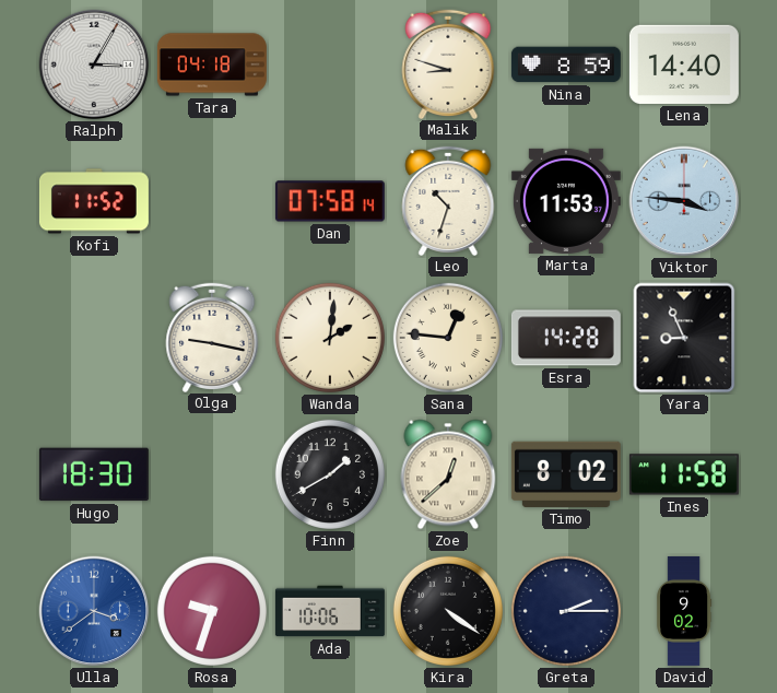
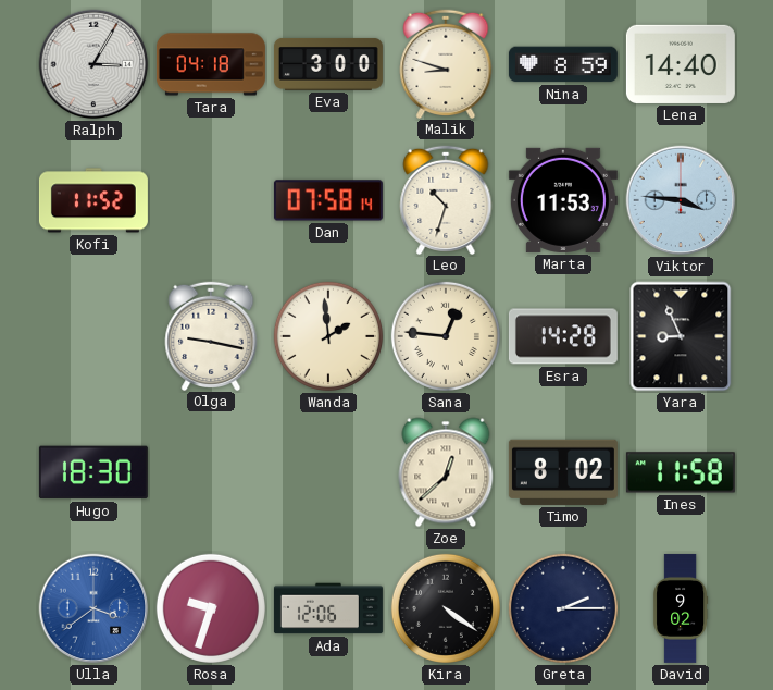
Eva: none -> 3:00 (328, 64)
Wanda: 2:01 -> 1:59 (328, 336)
Finn: 1:40 -> none (330, 474)
Ada: 10:06 -> 12:06 (328, 608)
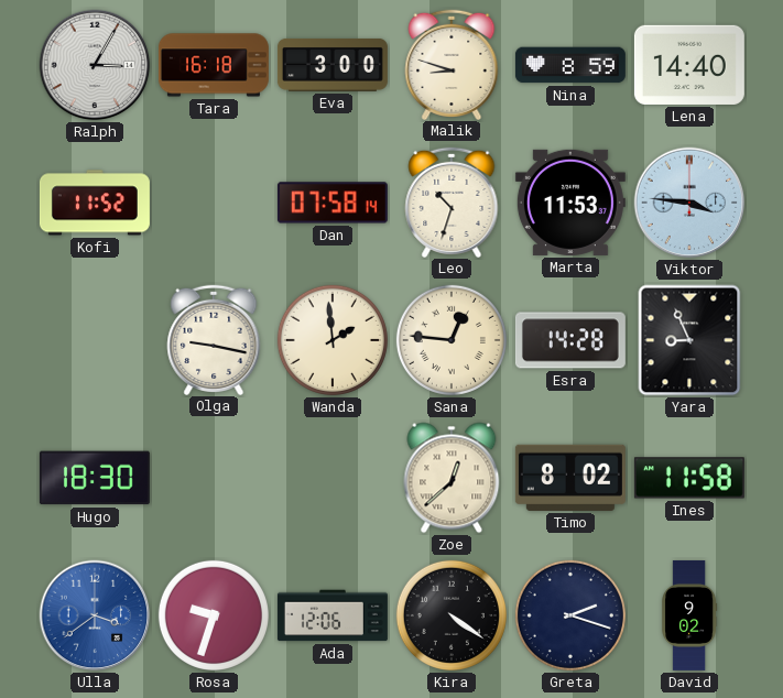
Tara: 04:18 -> 16:18 (214, 65)
Greta: 2:15 -> 2:18 (570, 615)
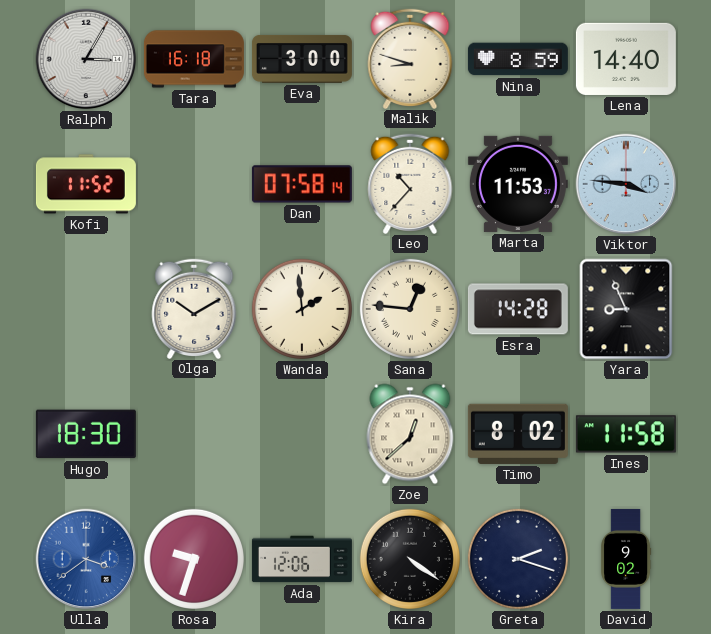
Leo: 10:33 -> 10:37 (410, 183)
Olga: 9:17 -> 10:10 (194, 308)
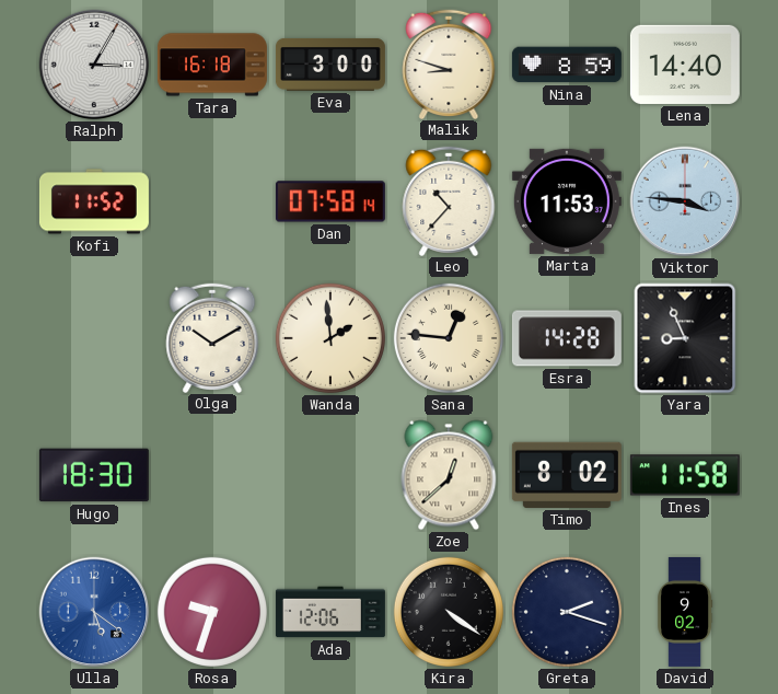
Ulla: 3:39 -> 5:21 (94, 612)
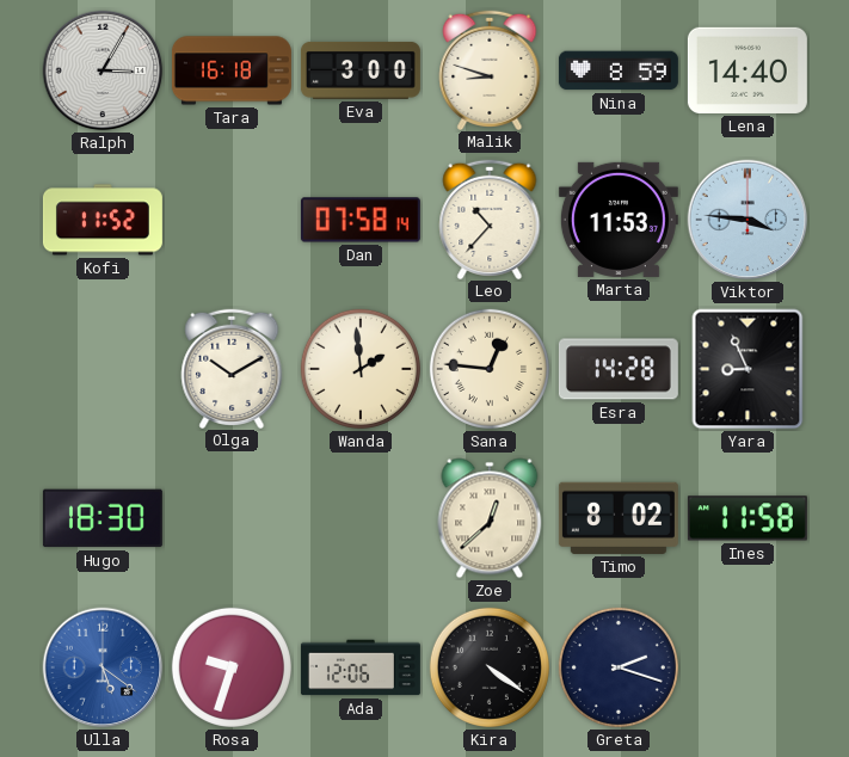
David: 9:02 -> none (685, 612)
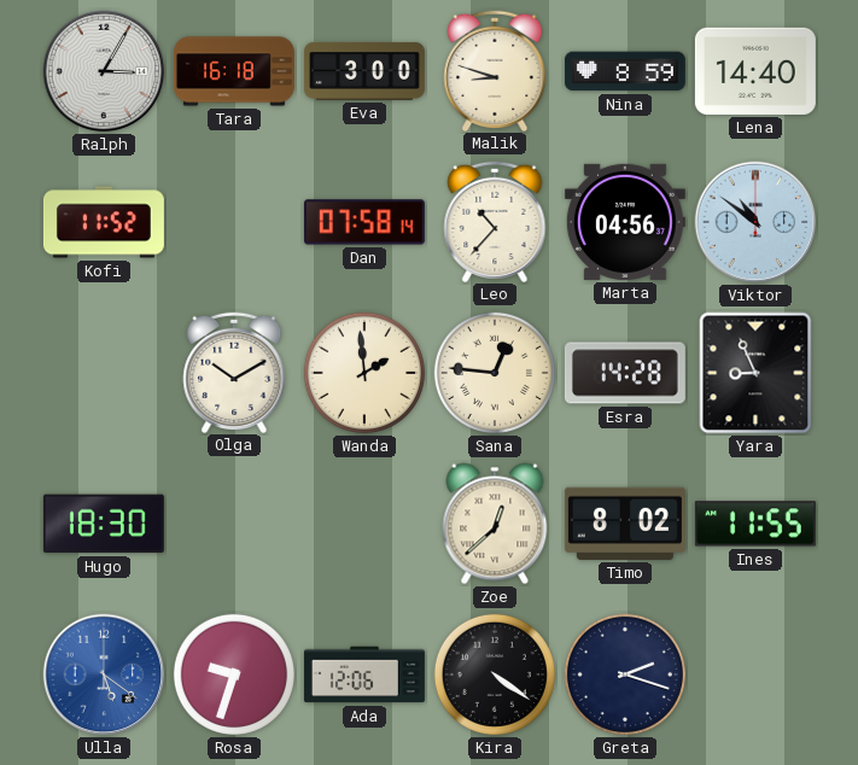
Marta: 11:53 -> 04:56 (625, 222)
Viktor: 3:46 -> 10:51 (755, 222)
Ines: 11:58 -> 11:55 (755, 524)
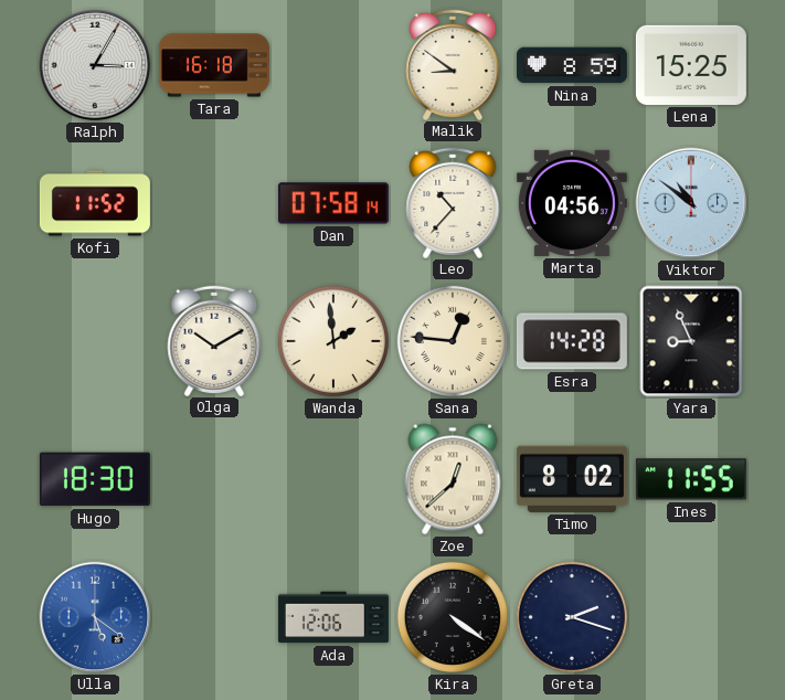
Eva: 3:00 -> none (364, 71)
Malik: 8:48 -> 8:51 (453, 64)
Lena: 14:40 -> 15:25 (691, 65)
Rosa: 9:33 -> none (234, 675)
